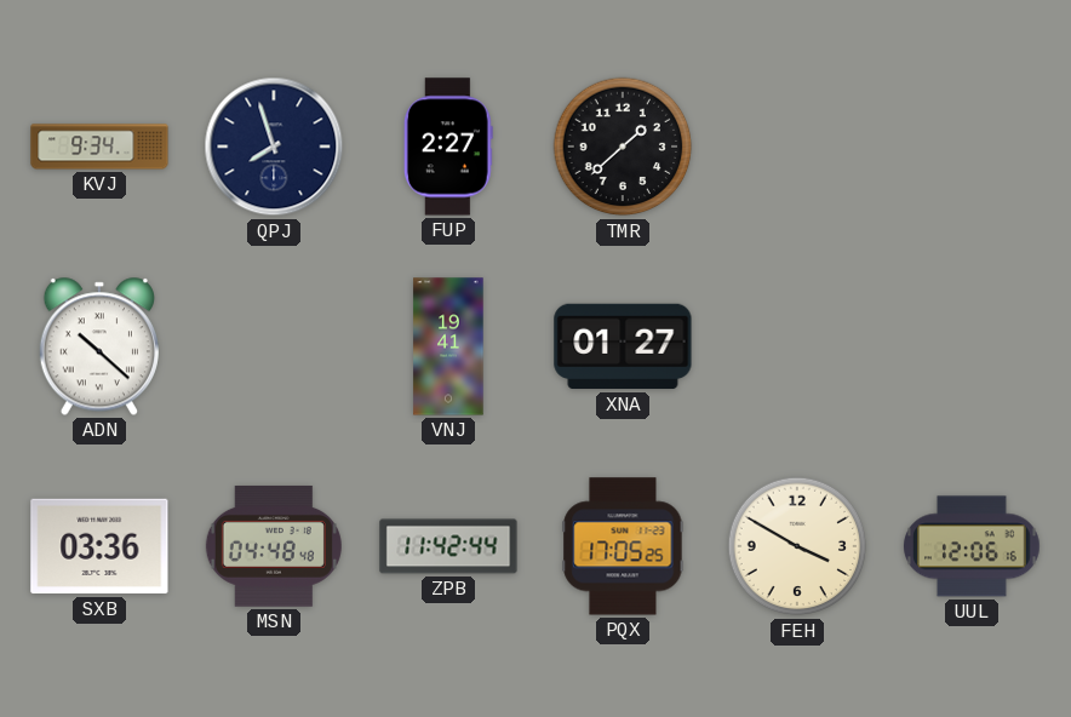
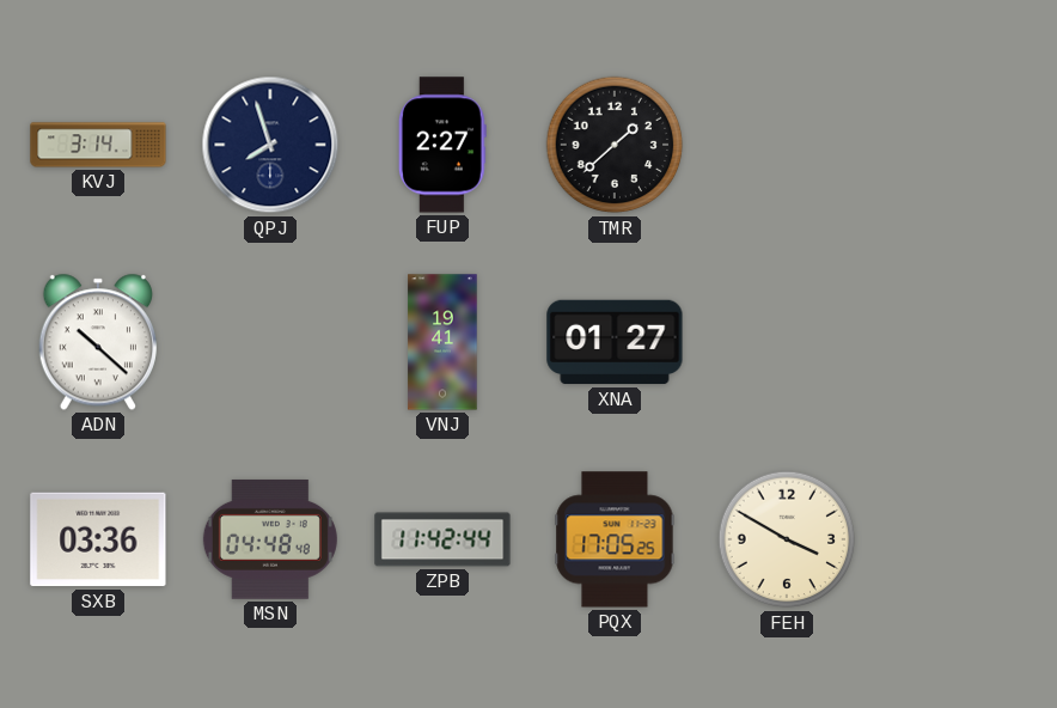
KVJ: 9:34 -> 3:14 (98, 145)
UUL: 12:06 -> none (973, 546)
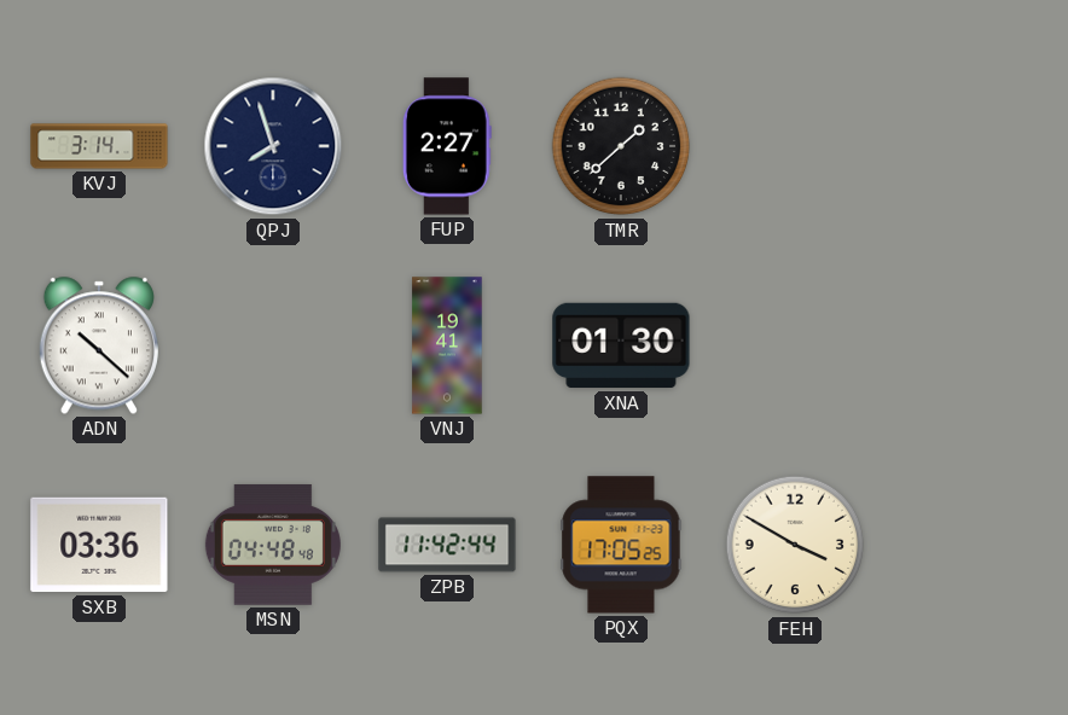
XNA: 01:27 -> 01:30 (621, 345)
